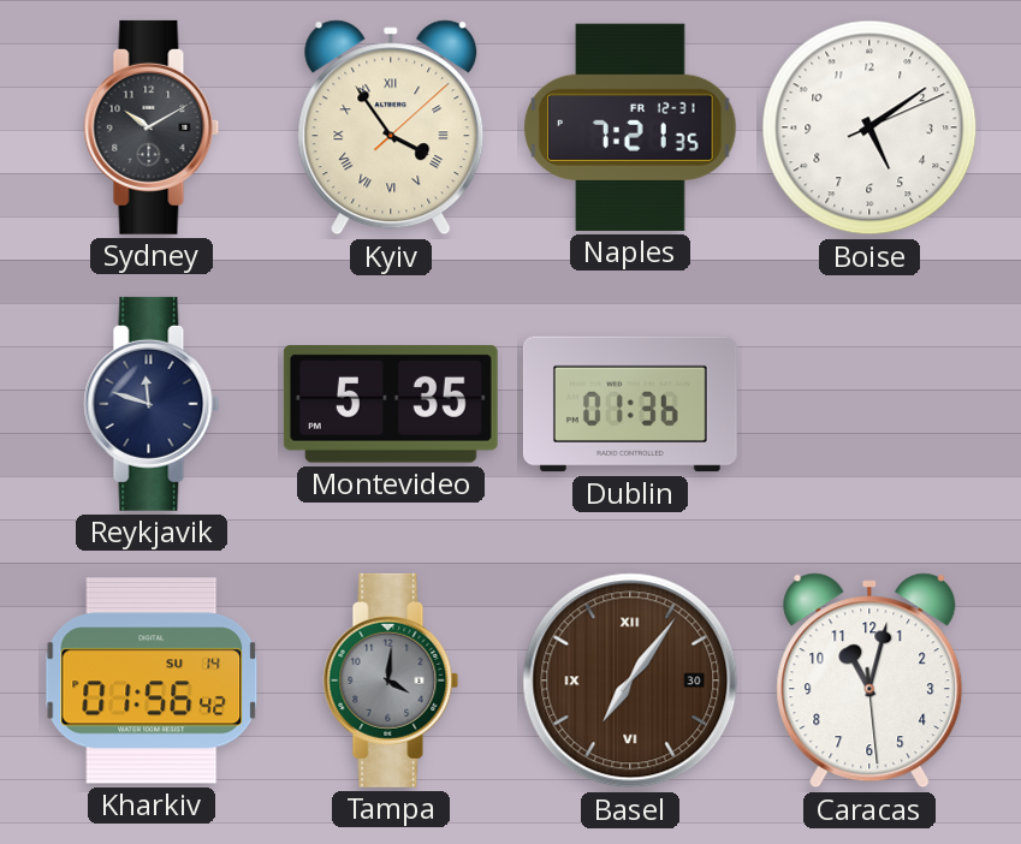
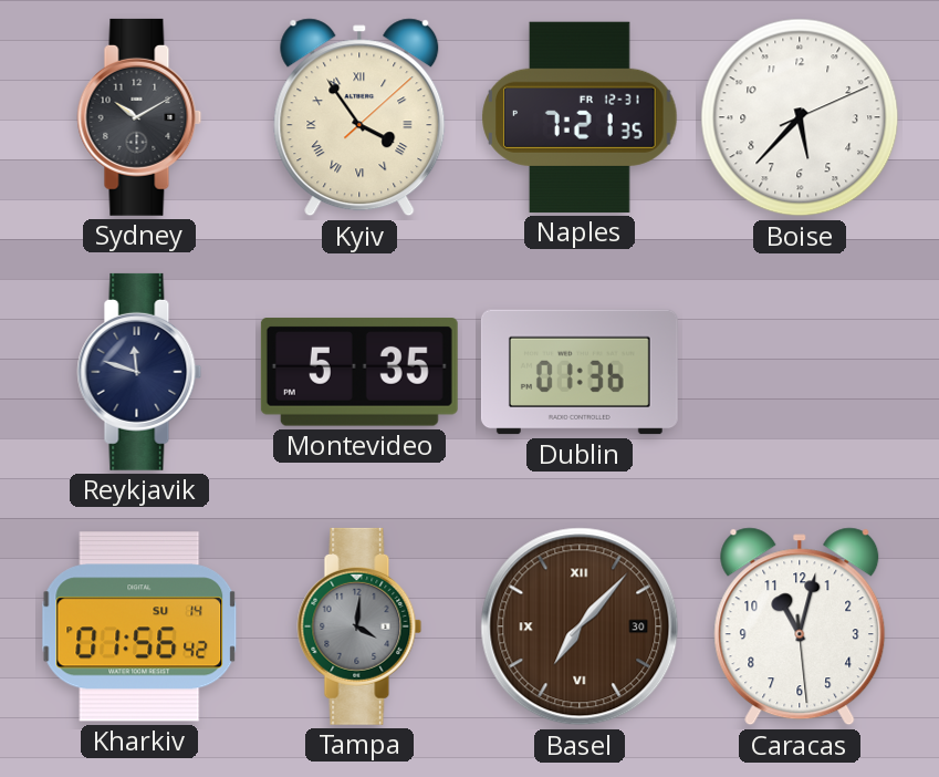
Boise: 5:09 -> 5:37 (800, 117)
Basel: 7:06 -> 7:07 (580, 626)
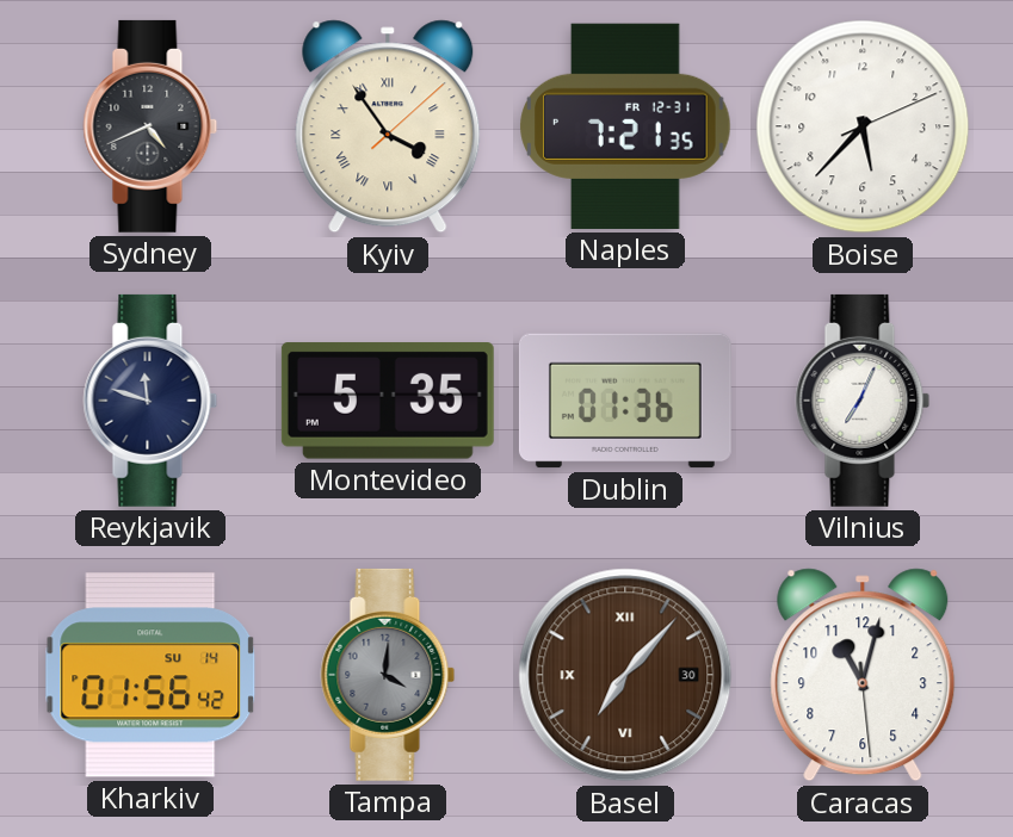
Sydney: 10:10 -> 4:41 (150, 126)
Vilnius: none -> 7:04 (863, 401)
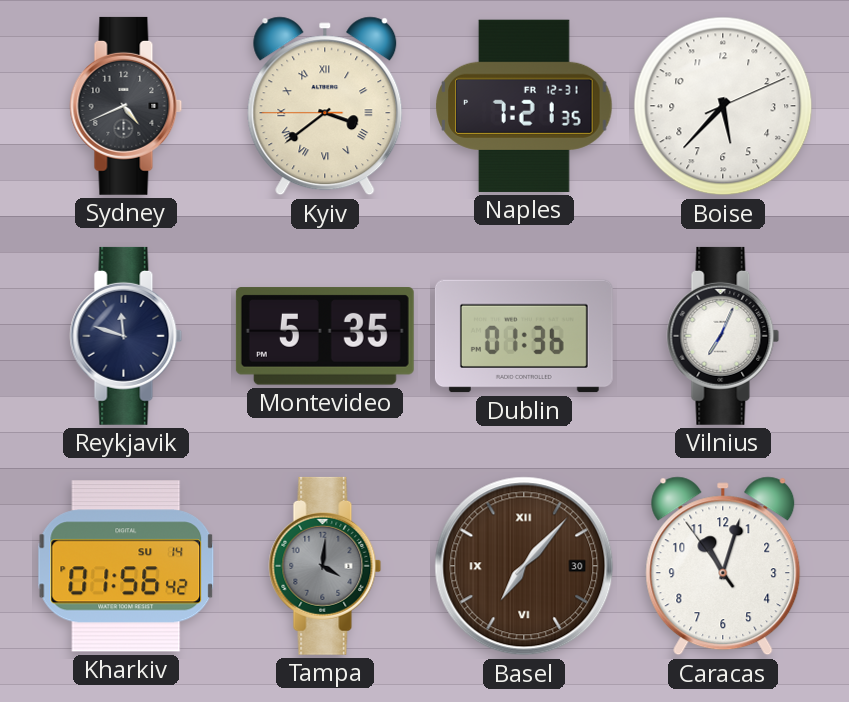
Kyiv: 3:54 -> 3:38 (325, 106)
Caracas: 11:02:29 -> 11:02:54 (723, 566)
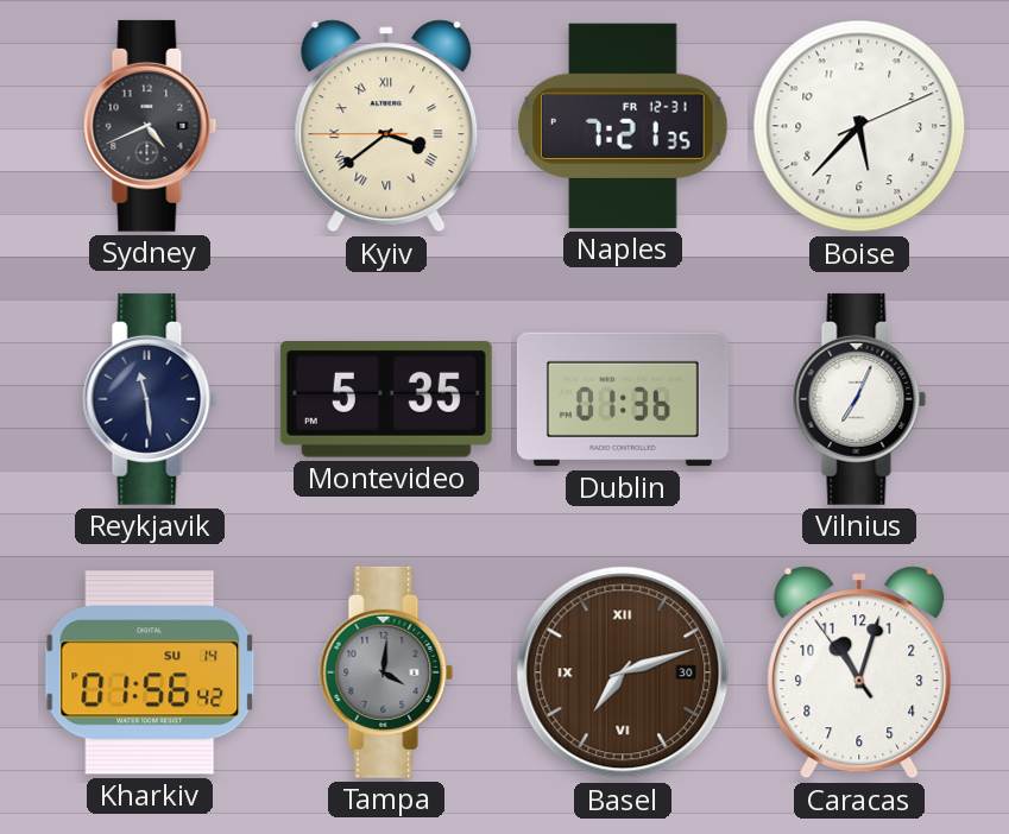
Reykjavik: 11:48 -> 11:29 (150, 399)
Basel: 7:07 -> 7:12 (623, 672)
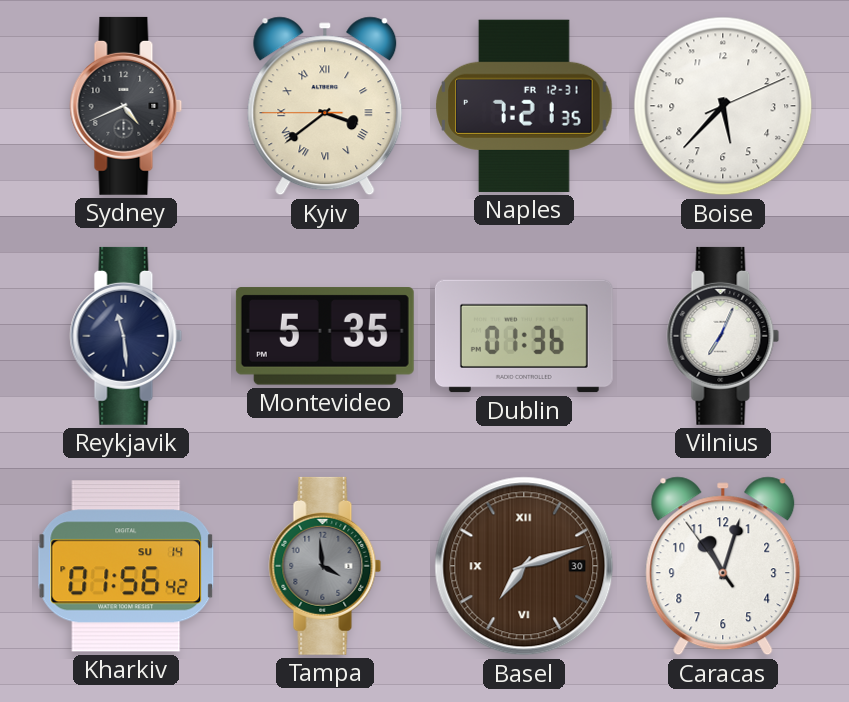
Tampa: 4:01 -> 3:59 (325, 566)
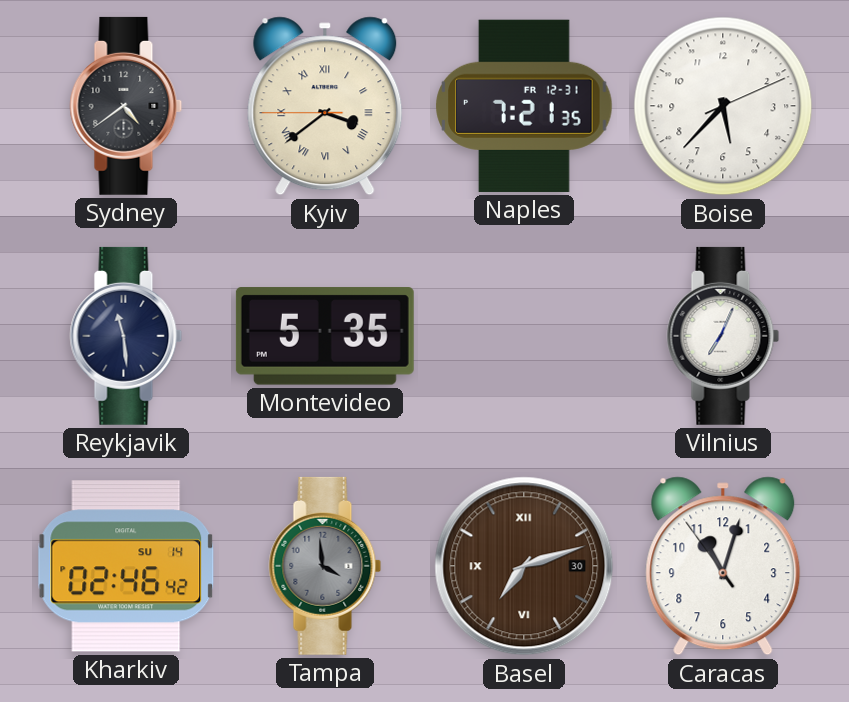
Sydney: 4:41 -> 4:39 (126, 106)
Dublin: 01:36 -> none (524, 336)
Kharkiv: 01:56 -> 02:46 (126, 566)
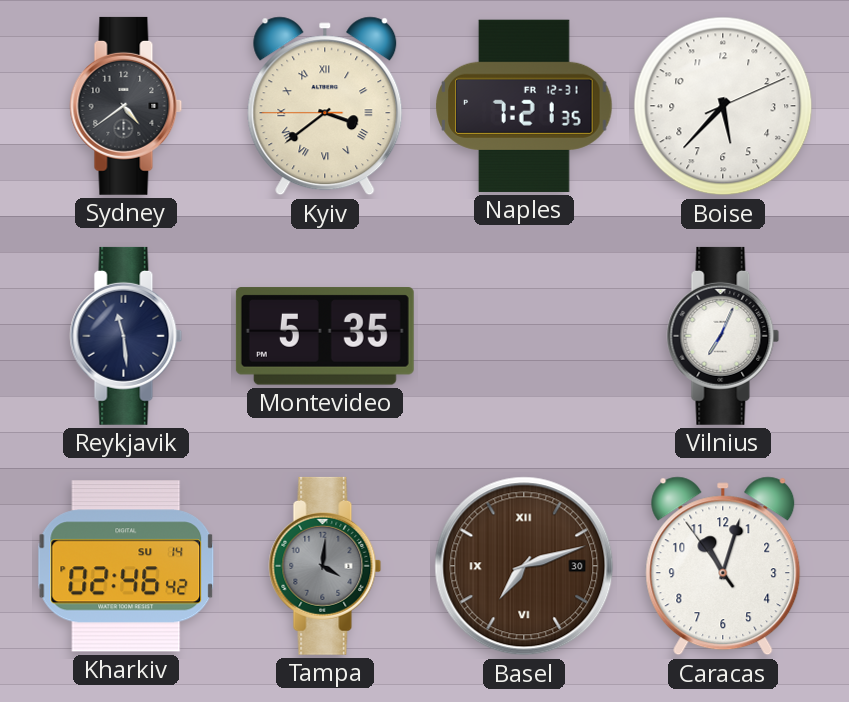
Tampa: 3:59 -> 4:01 (325, 566)
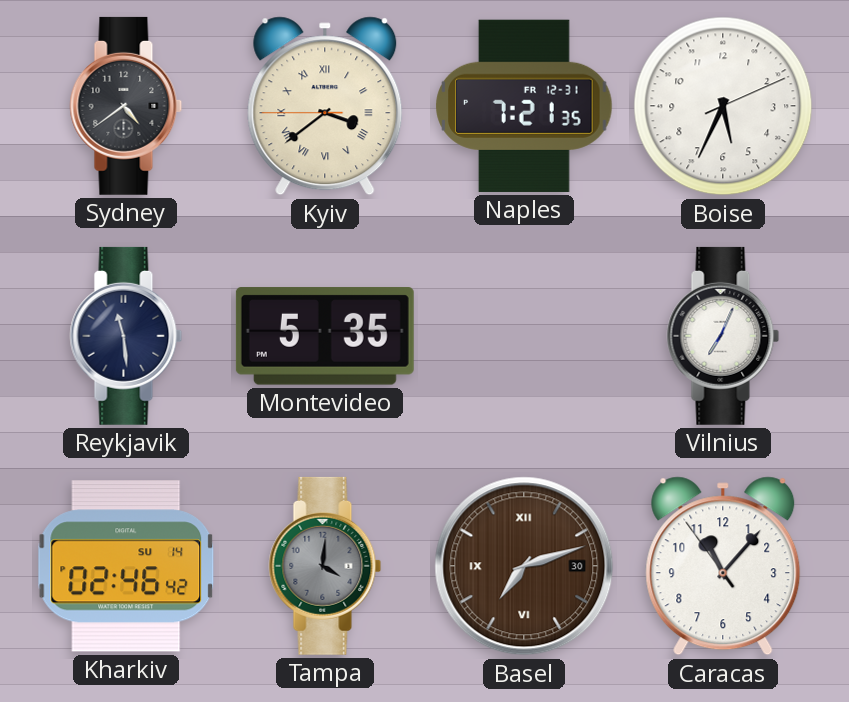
Boise: 5:37 -> 5:34 (723, 106)
Caracas: 11:02 -> 11:06 (723, 566)
